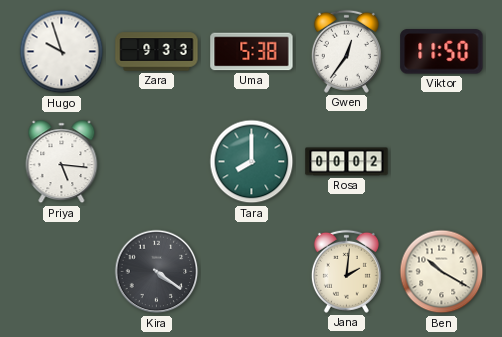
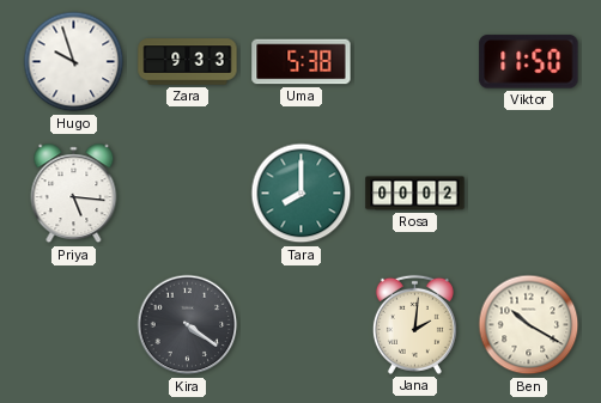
Gwen: 12:36 -> none (346, 51)
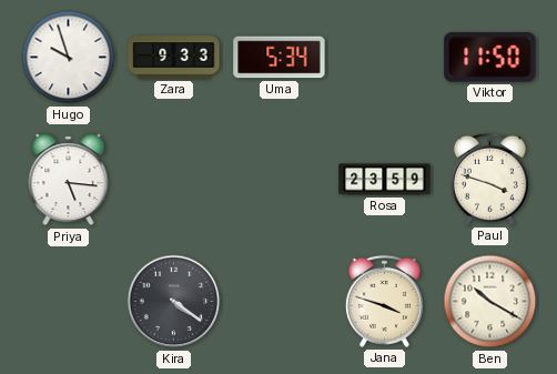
Uma: 5:38 -> 5:34 (280, 58)
Tara: 8:00 -> none (302, 194)
Rosa: 00:02 -> 23:59 (385, 180)
Paul: none -> 3:48 (489, 179)
Jana: 2:01 -> 3:48 (384, 301)
